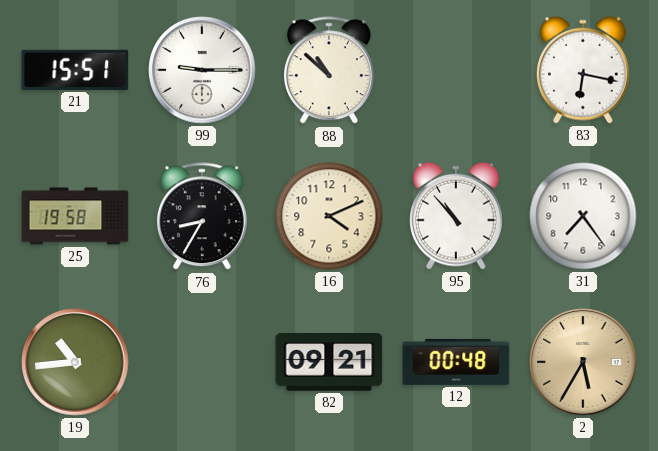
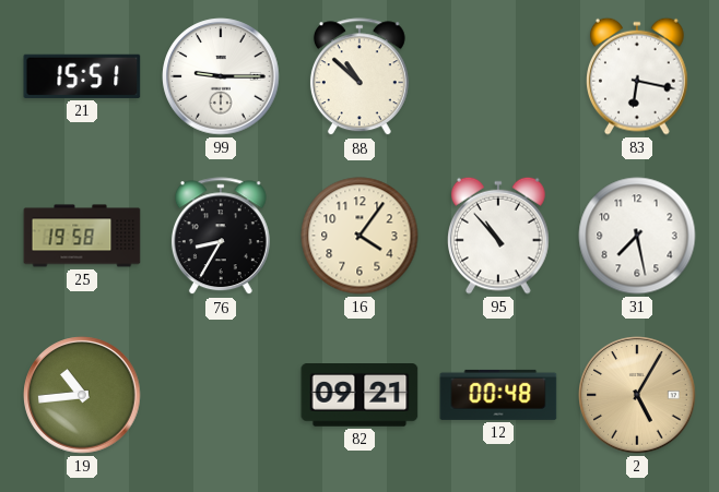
16: 4:11 -> 4:06 (360, 236)
31: 7:24 -> 7:28 (637, 236)
2: 5:35 -> 5:05 (637, 395)
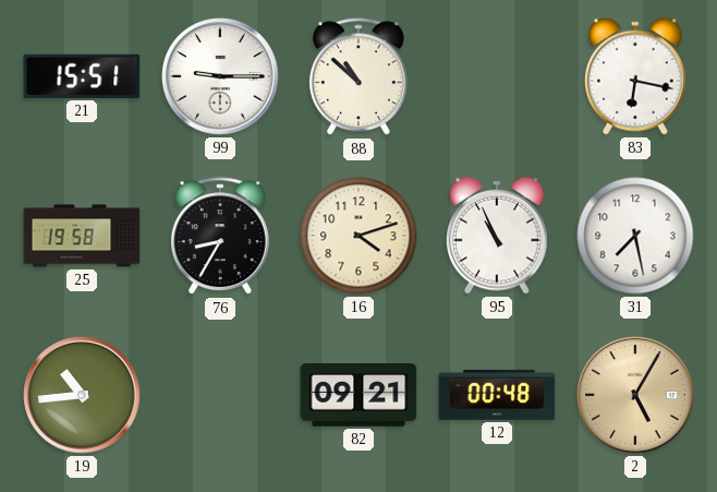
16: 4:06 -> 4:12 (358, 236)
95: 10:53 -> 10:56 (498, 236)
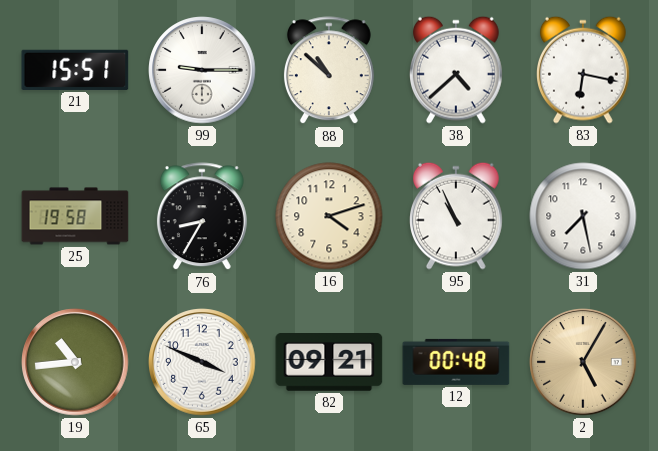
38: none -> 4:38 (457, 70)
65: none -> 3:49 (202, 362)
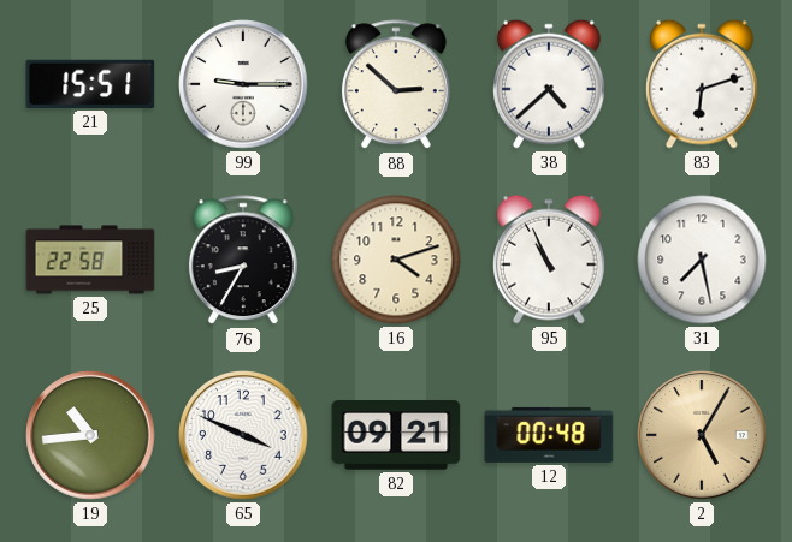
88: 10:52 -> 2:52 (396, 85)
83: 6:17 -> 6:12 (703, 84)
25: 19:58 -> 22:58 (90, 260)
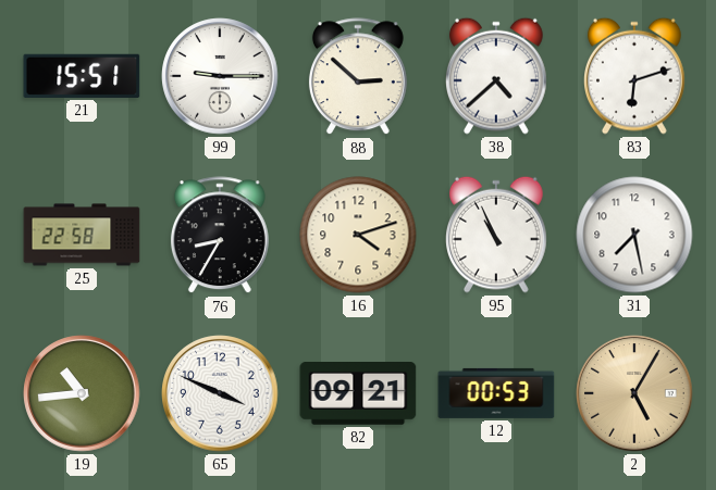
12: 00:48 -> 00:53 (496, 393)
